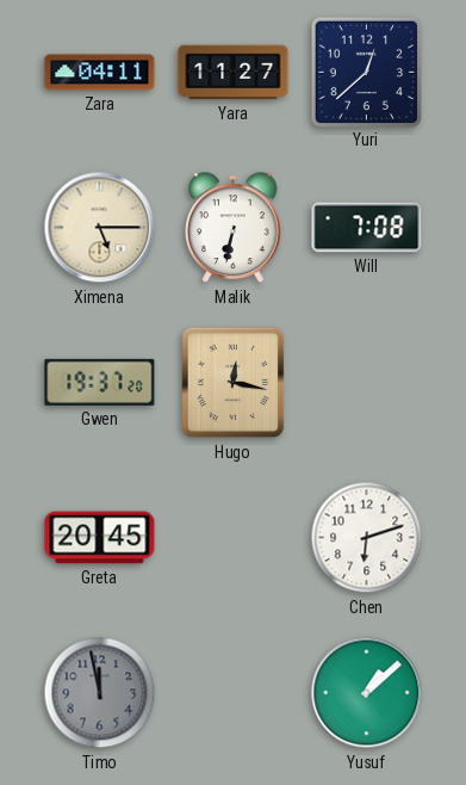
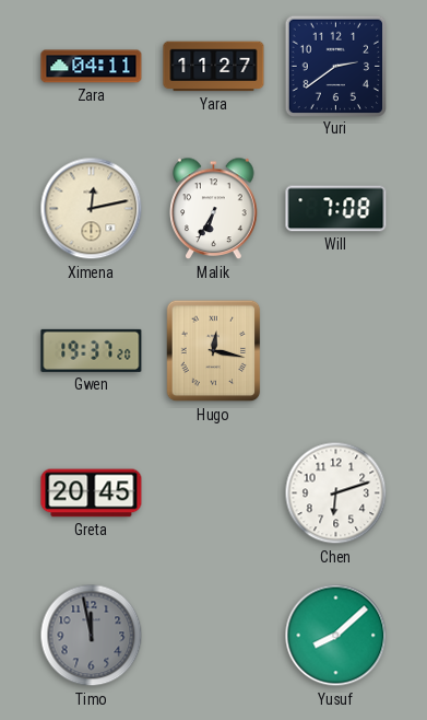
Yuri: 12:38 -> 2:39 (335, 66)
Ximena: 5:15 -> 12:13 (92, 209)
Malik: 6:32 -> 6:35 (214, 209)
Yusuf: 1:08 -> 8:08 (336, 636)
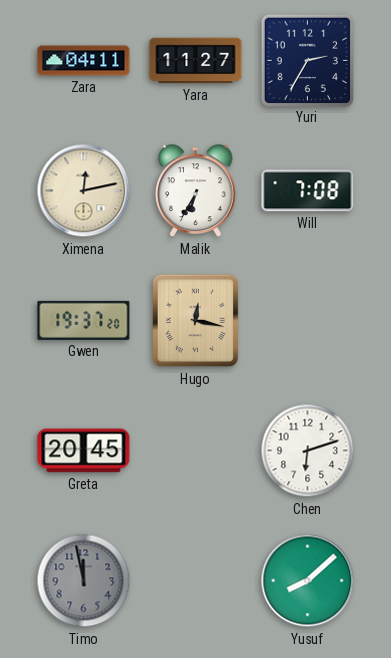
Yuri: 2:39 -> 2:35 (307, 60)
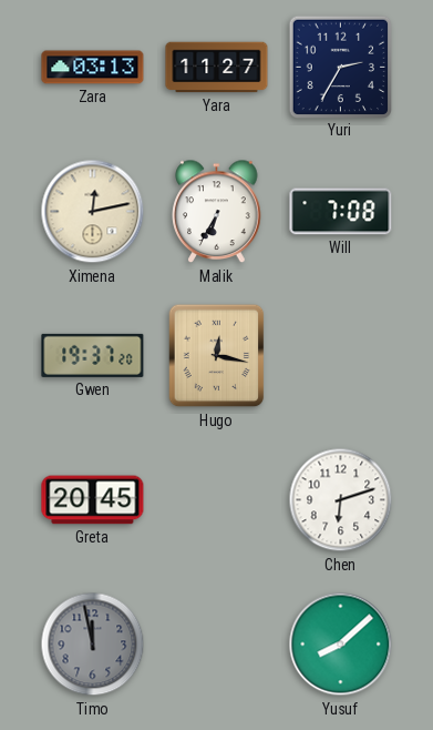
Zara: 04:11 -> 03:13 (93, 68)
